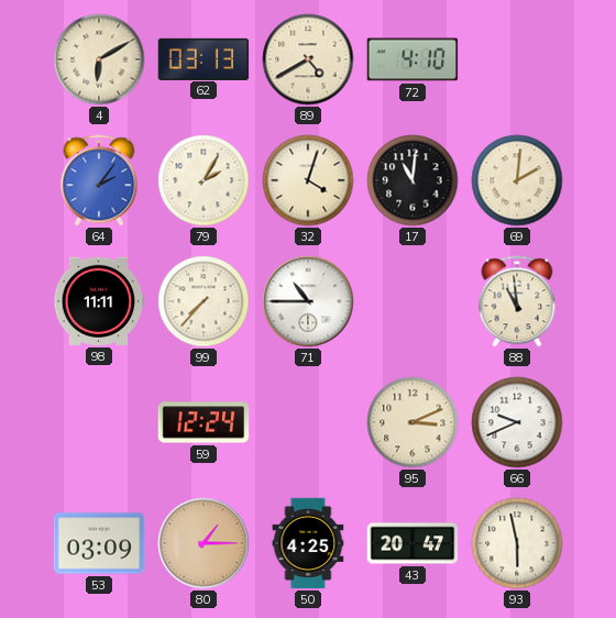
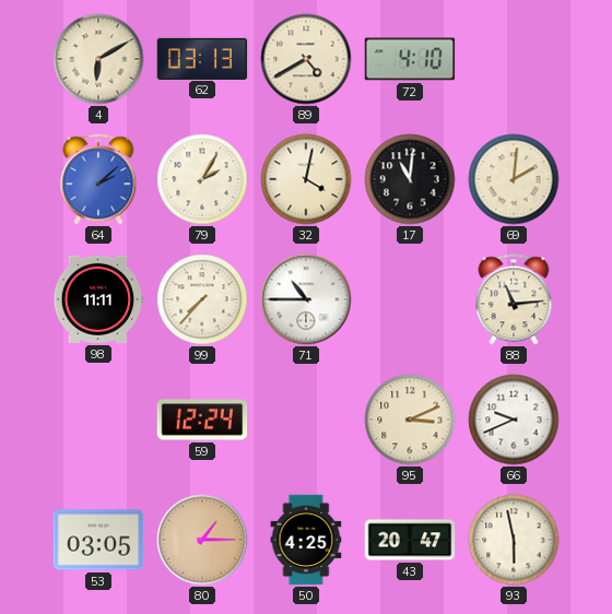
64: 2:06 -> 2:08 (98, 179)
32: 4:03 -> 4:02 (306, 179)
88: 10:59 -> 11:14 (514, 299)
53: 03:09 -> 03:05 (98, 540)
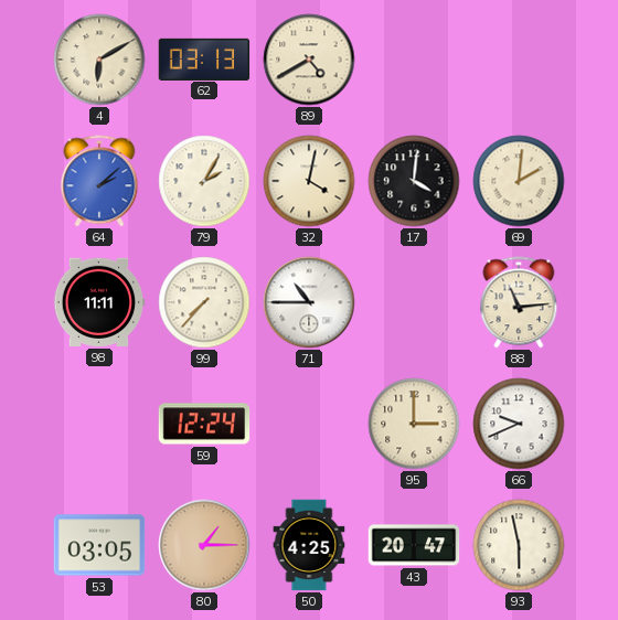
72: 4:10 -> none (410, 59)
17: 11:01 -> 4:01 (414, 181)
95: 3:11 -> 3:00 (414, 424)
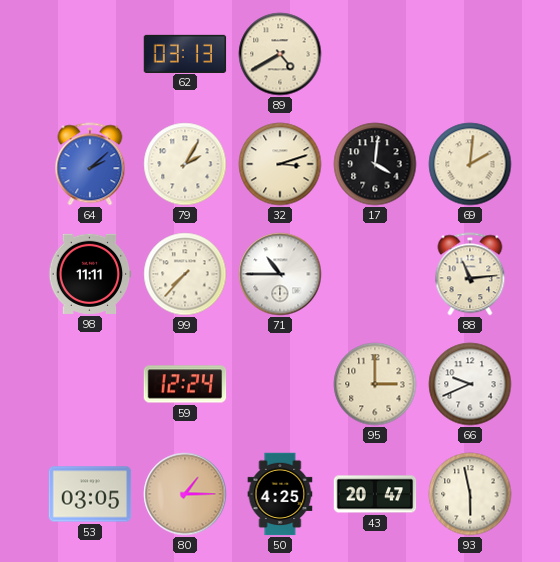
4: 6:10 -> none (99, 60)
32: 4:02 -> 3:12 (280, 164)
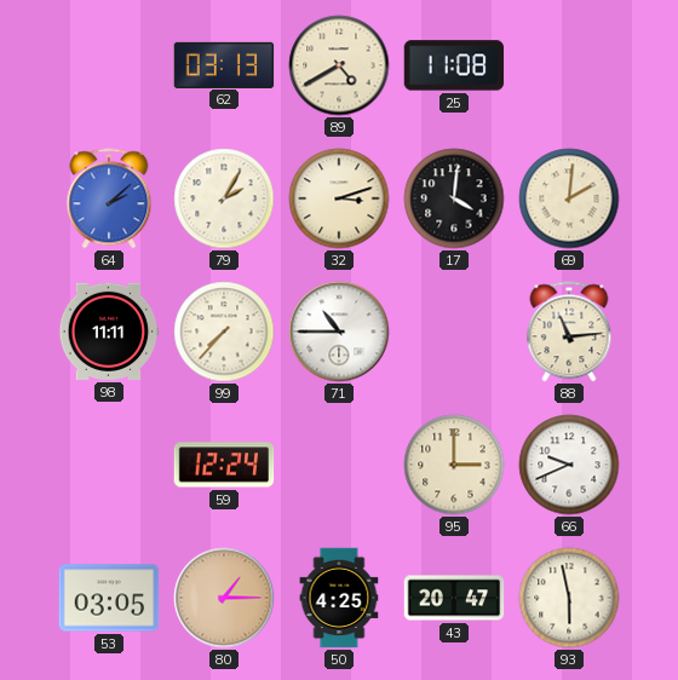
25: none -> 11:08 (454, 65)
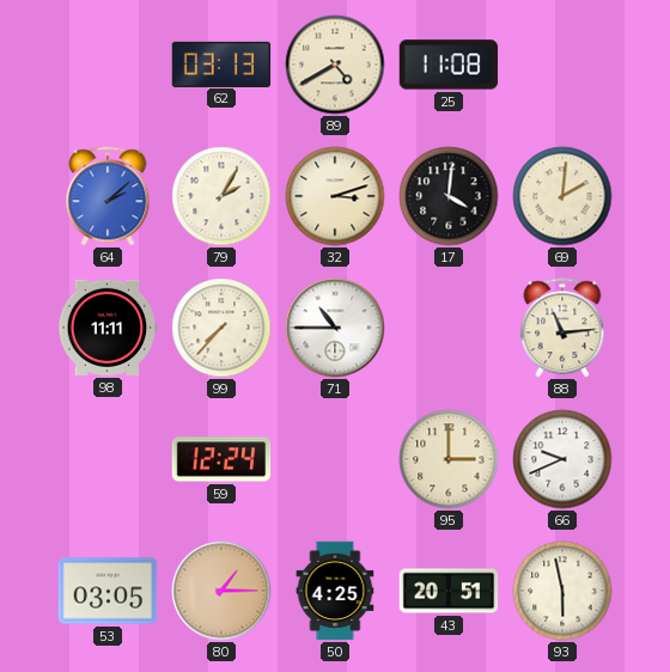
43: 20:47 -> 20:51 (449, 591)
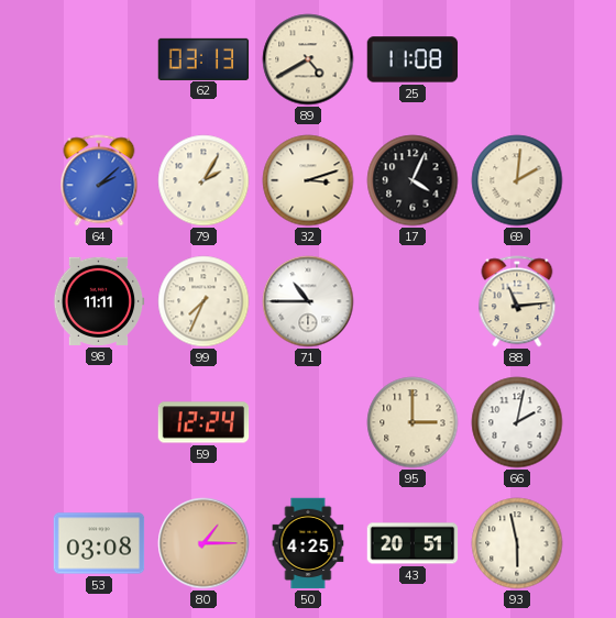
17: 4:01 -> 4:04 (413, 180)
99: 7:37 -> 7:34 (204, 301)
66: 9:41 -> 2:02 (517, 422)
53: 03:05 -> 03:08 (99, 543)
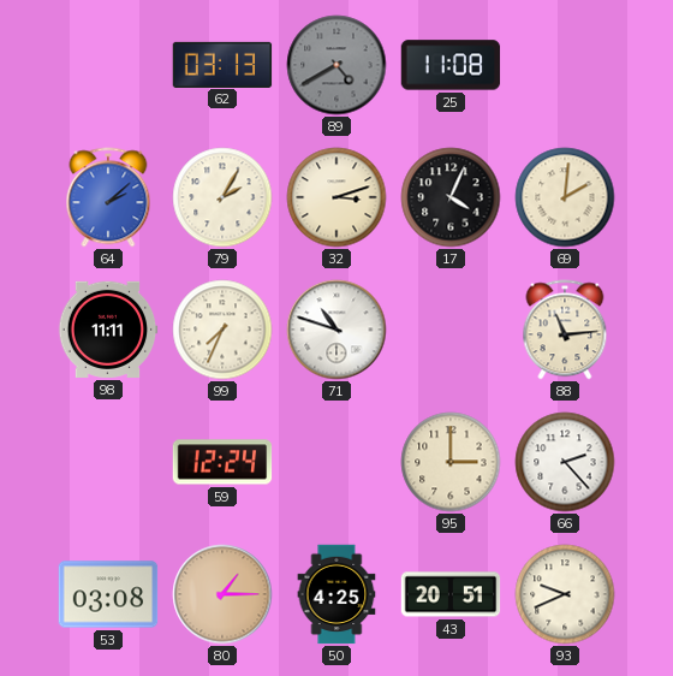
89 dial: cream -> grey (336, 65)
71: 10:45 -> 10:48 (336, 330)
66: 2:02 -> 2:23 (565, 462)
93: 5:58 -> 9:41 (565, 594)
